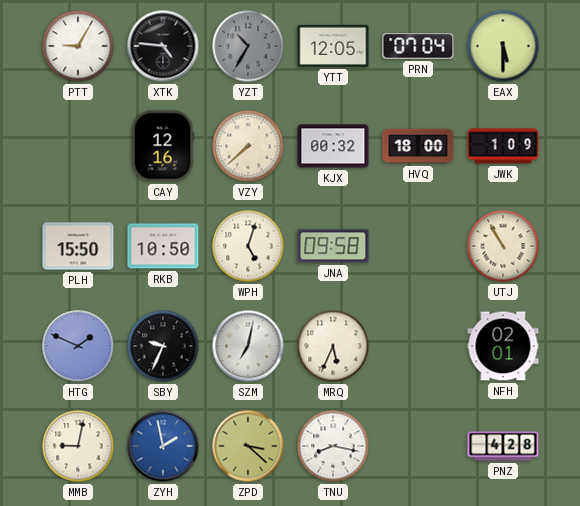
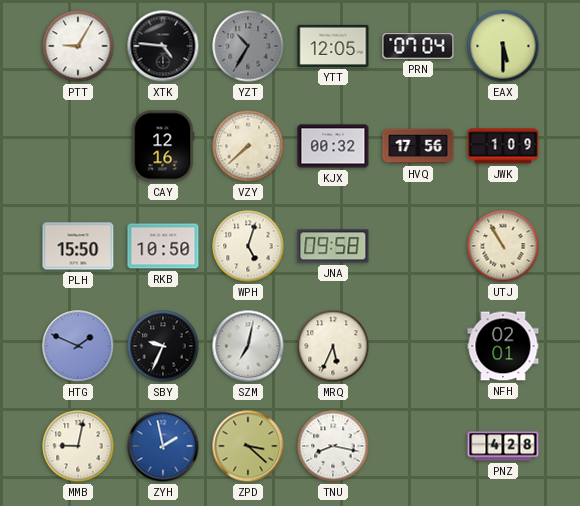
HVQ: 18:00 -> 17:56 (418, 146)
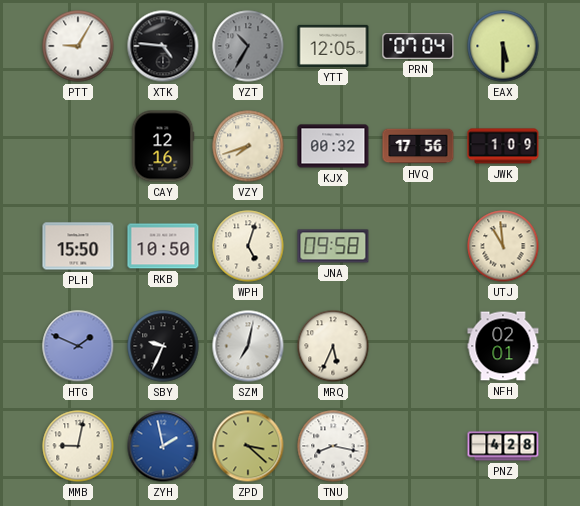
VZY: 7:38 -> 7:42 (248, 146)
UTJ: 10:55 -> 10:59 (503, 246)
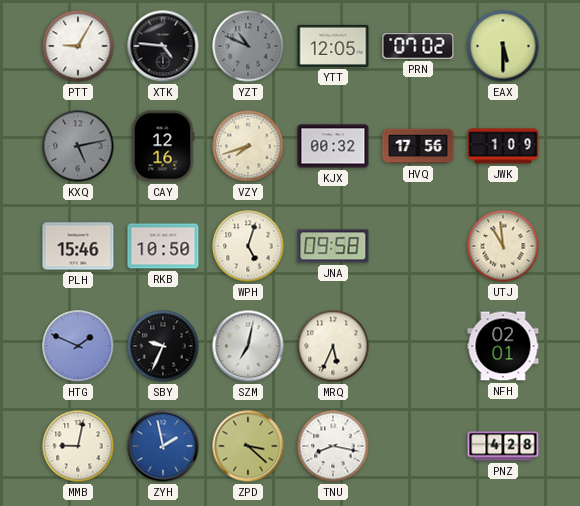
YZT: 10:35 -> 10:49 (248, 46)
PRN: 07:04 -> 07:02 (418, 46)
KXQ: none -> 5:13 (78, 146)
PLH: 15:50 -> 15:46 (78, 246)
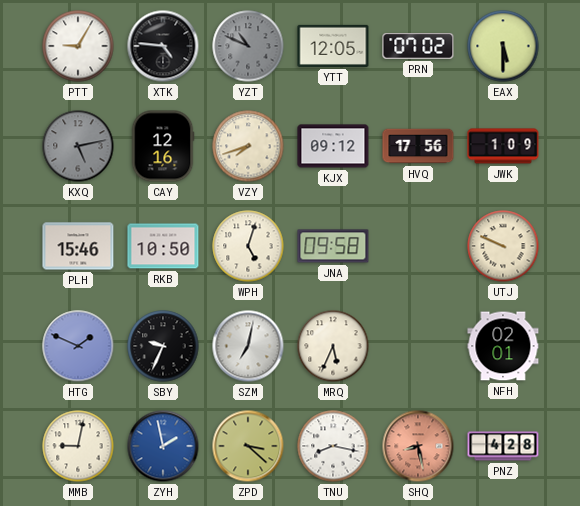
KJX: 00:32 -> 09:12 (333, 146)
UTJ: 10:59 -> 9:49 (503, 246)
SHQ: none -> 8:28 (418, 446)
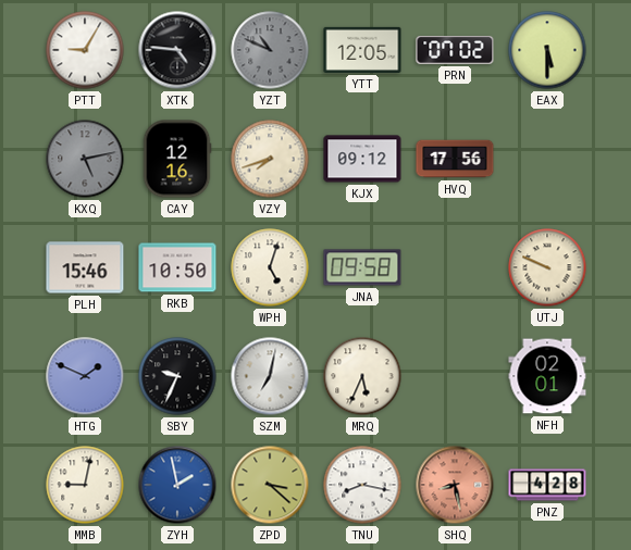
JWK: 1:09 -> none (503, 146)
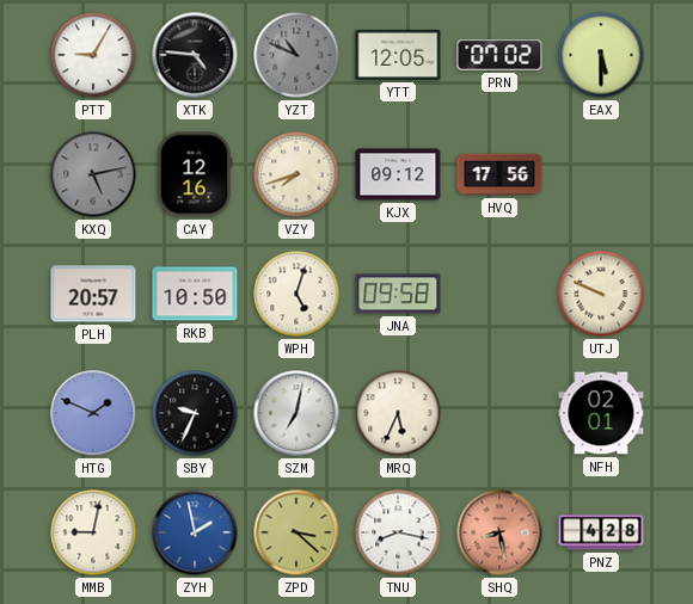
PLH: 15:46 -> 20:57 (93, 294)
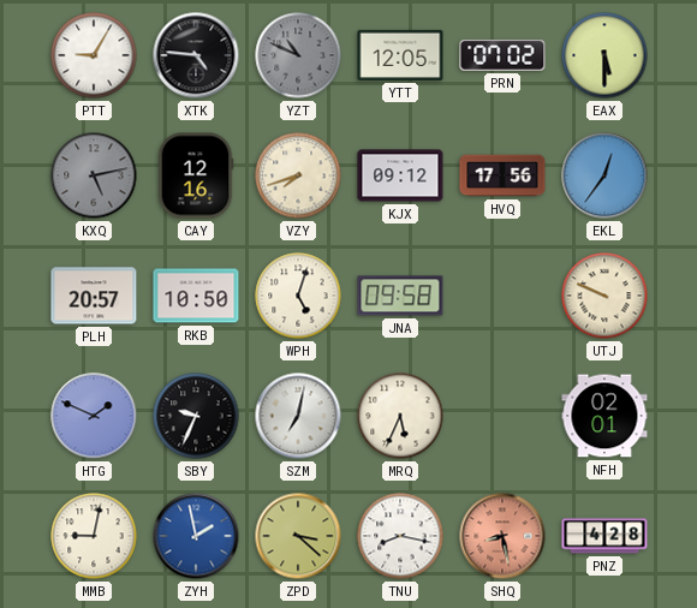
EKL: none -> 12:36 (604, 175)
